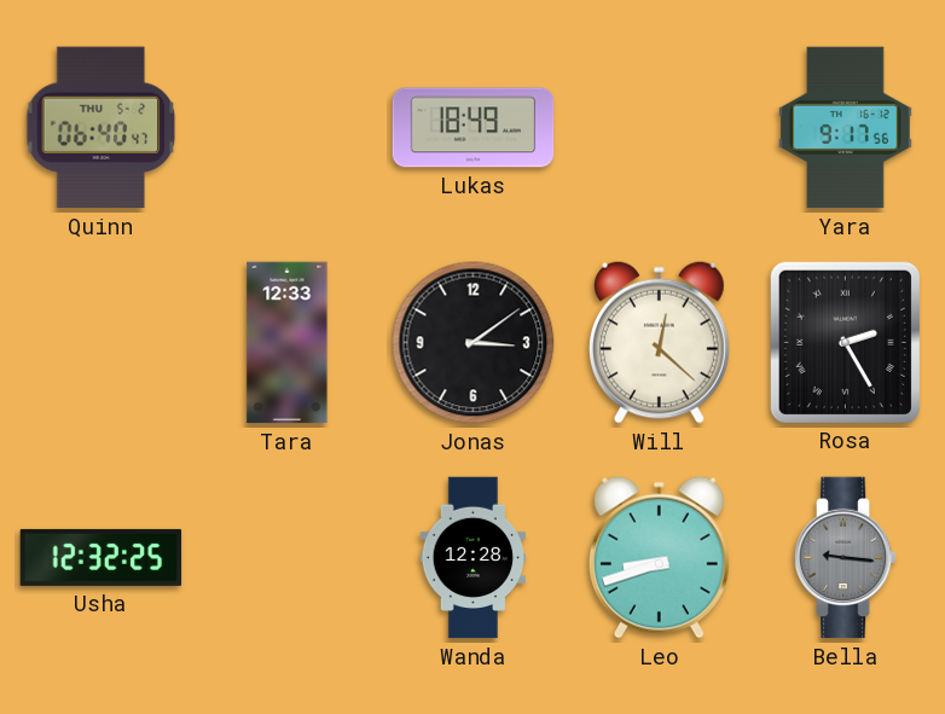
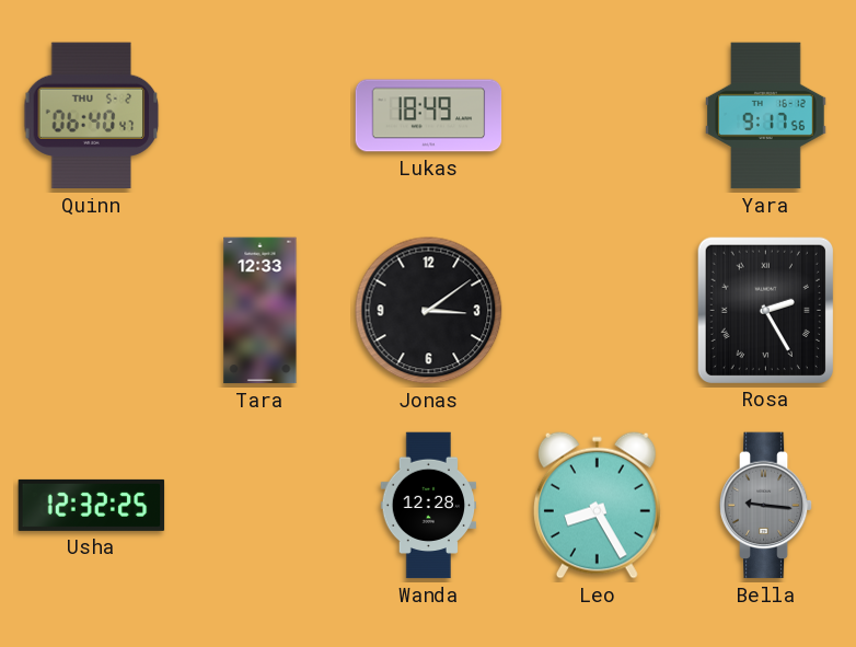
Will: 12:22 -> none (659, 342)
Leo: 8:42 -> 8:25 (597, 505)
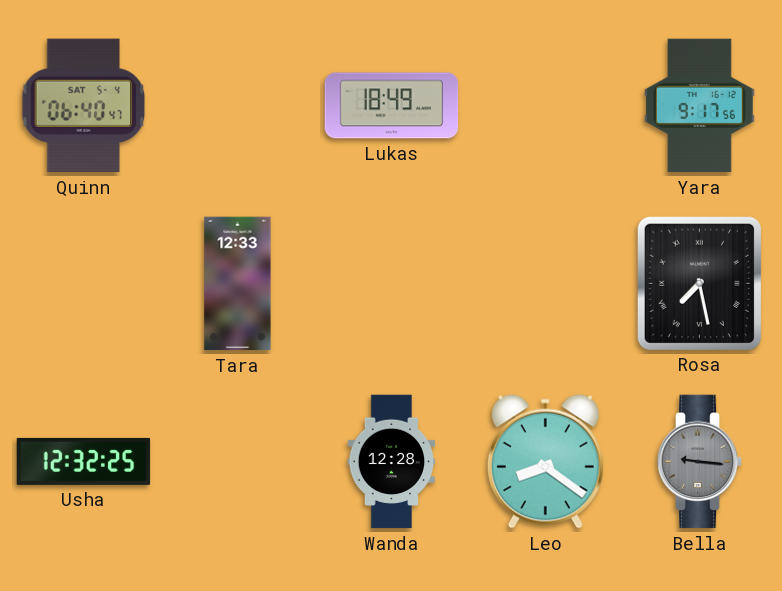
Quinn date: THU 5-2 -> SAT 5-4 (84, 106)
Jonas: 3:09 -> none (429, 311)
Rosa: 2:25 -> 7:28 (699, 283)
Leo: 8:25 -> 8:21 (545, 461)
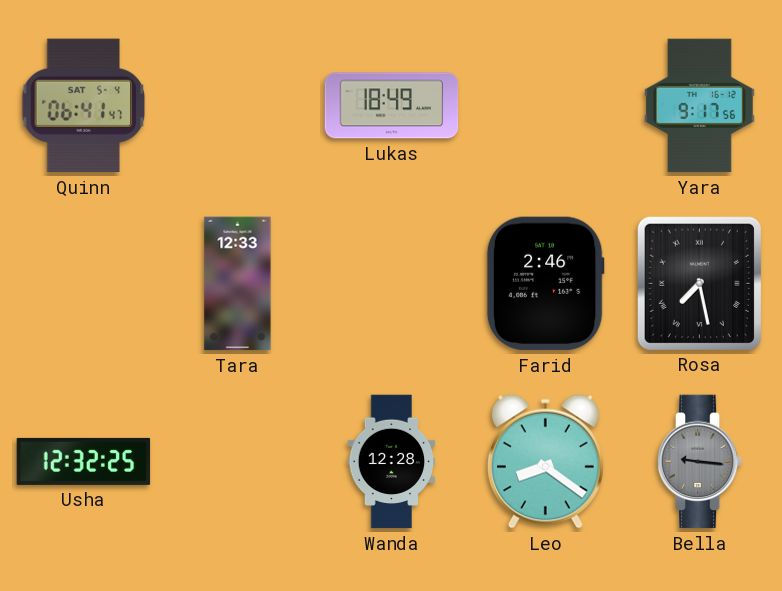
Quinn: 06:40 -> 06:41 (84, 106)
Farid: none -> 2:46 (545, 284)
